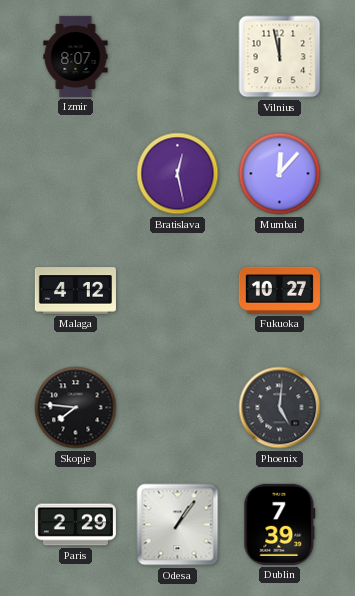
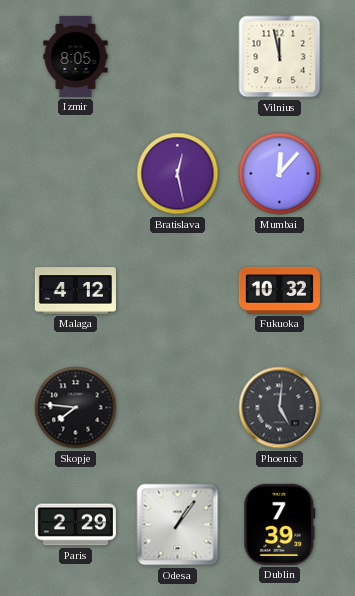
Izmir: 8:07 -> 8:05 (76, 56)
Fukuoka: 10:27 -> 10:32 (279, 290)
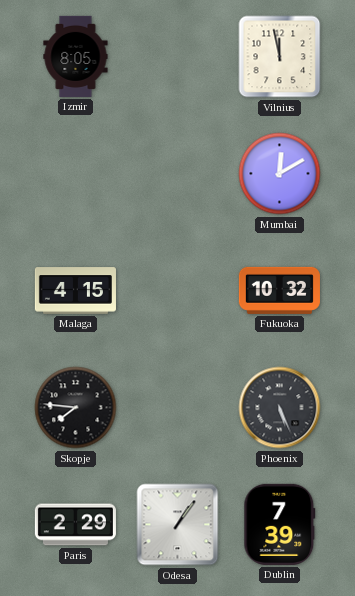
Bratislava: 12:28 -> none (178, 174)
Mumbai: 12:07 -> 12:10 (280, 174)
Malaga: 4:12 -> 4:15 (75, 291)
Phoenix: 5:01 -> 5:26 (280, 408)
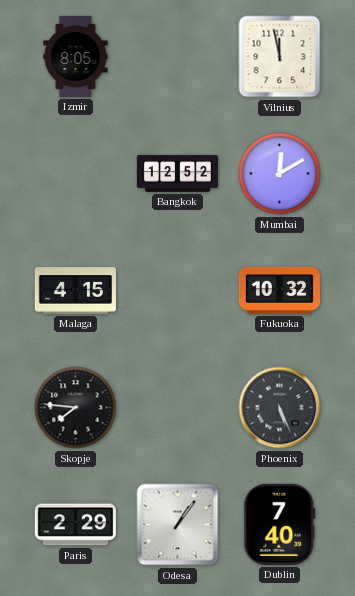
Bangkok: none -> 12:52 (177, 174)
Dublin: 7:39 -> 7:40 (280, 524)
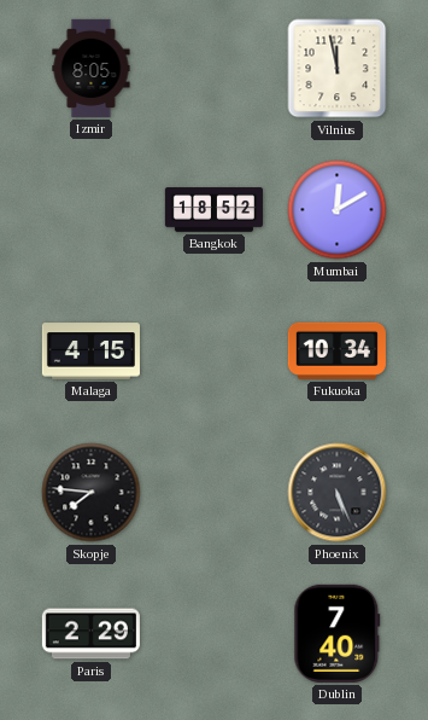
Bangkok: 12:52 -> 18:52 (213, 210)
Fukuoka: 10:32 -> 10:34 (336, 350)
Odesa: 1:06 -> none (178, 525)
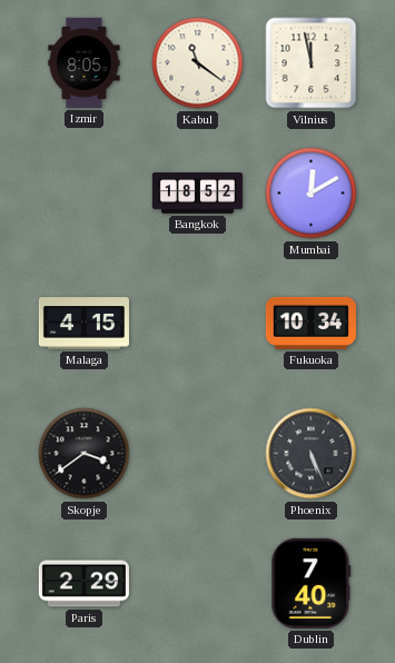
Kabul: none -> 11:21 (198, 63)
Skopje: 7:46 -> 3:39 (85, 454)
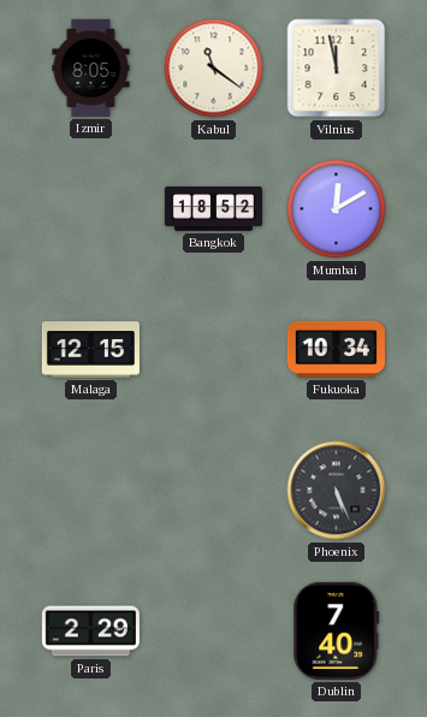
Malaga: 4:15 -> 12:15 (90, 350)
Skopje: 3:39 -> none (85, 454)
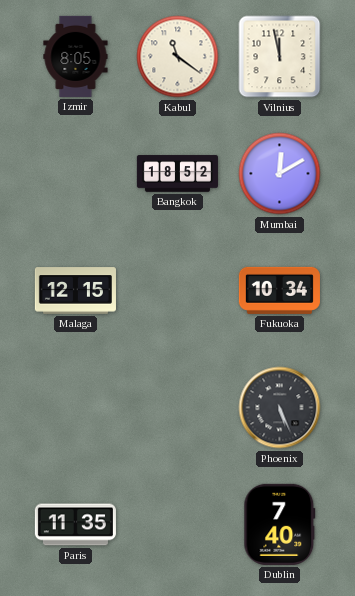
Paris: 2:29 -> 11:35 (75, 525)
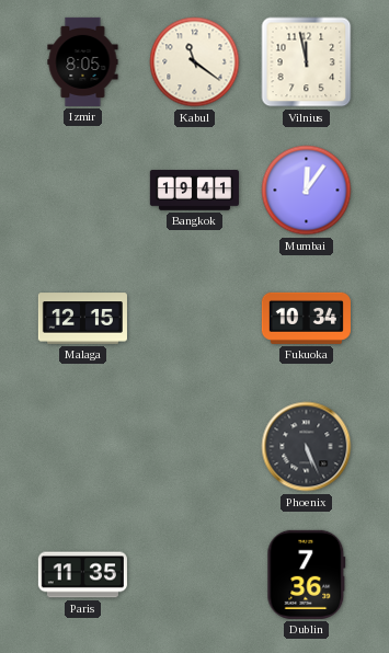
Bangkok: 18:52 -> 19:41 (194, 191)
Mumbai: 12:10 -> 12:06 (307, 191)
Dublin: 7:40 -> 7:36 (307, 574)
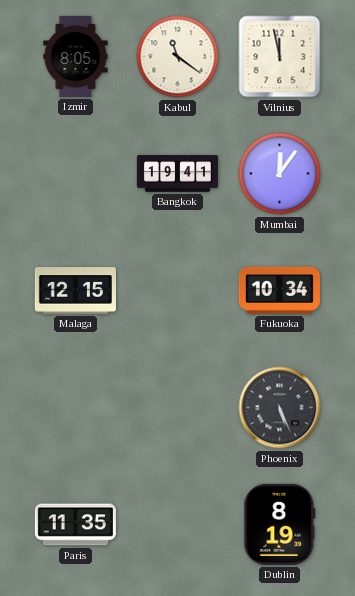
Dublin: 7:36 -> 8:19 (280, 524)
